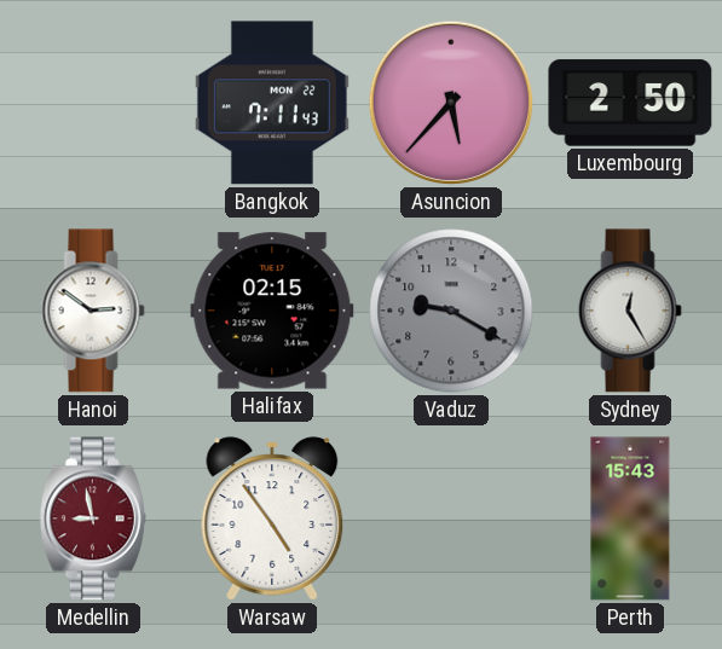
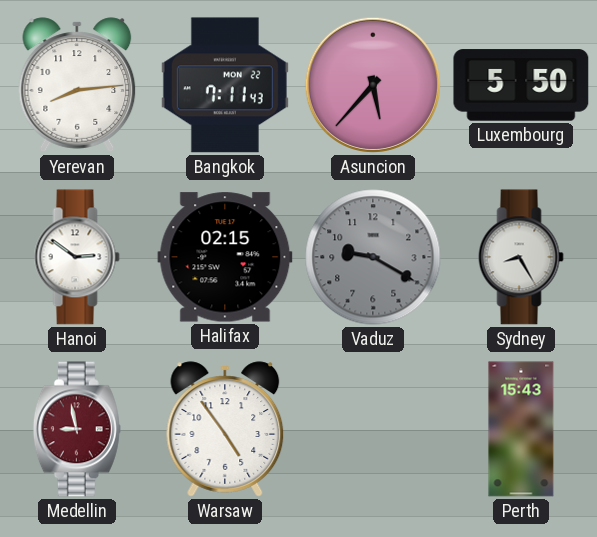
Yerevan: none -> 8:14 (77, 85)
Luxembourg: 2:50 -> 5:50 (521, 85)
Sydney: 12:25 -> 8:25 (521, 257)
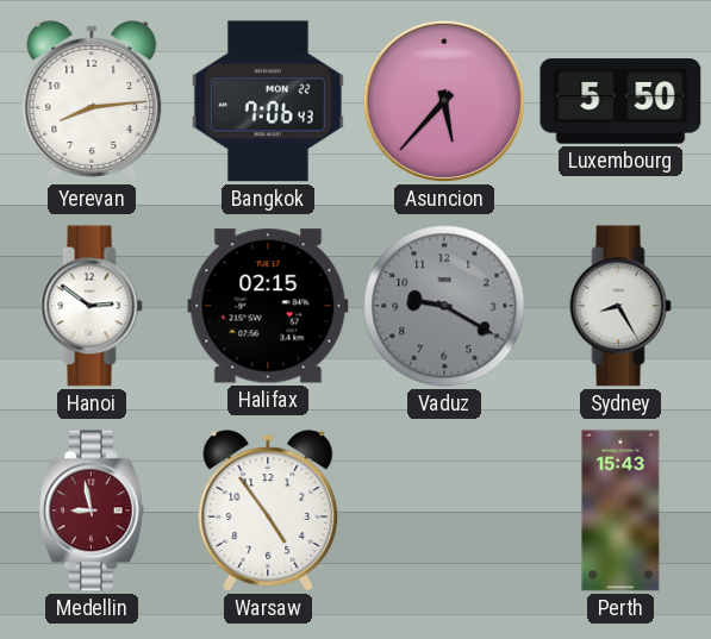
Bangkok: 7:11 -> 7:06 (268, 101)
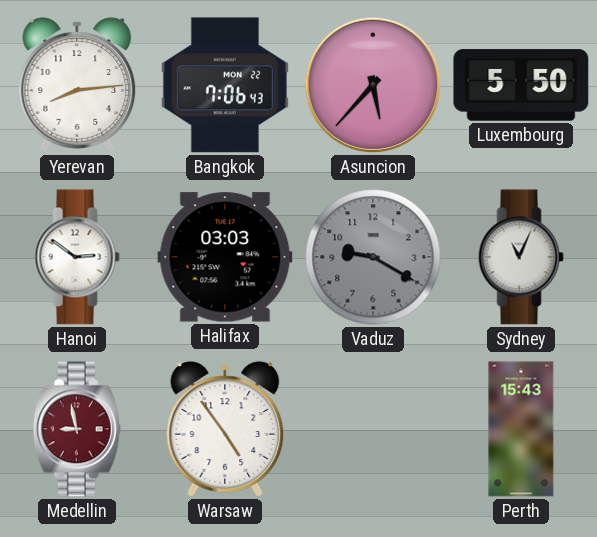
Halifax: 02:15 -> 03:03 (225, 257)
Sydney: 8:25 -> 11:04 (521, 257)
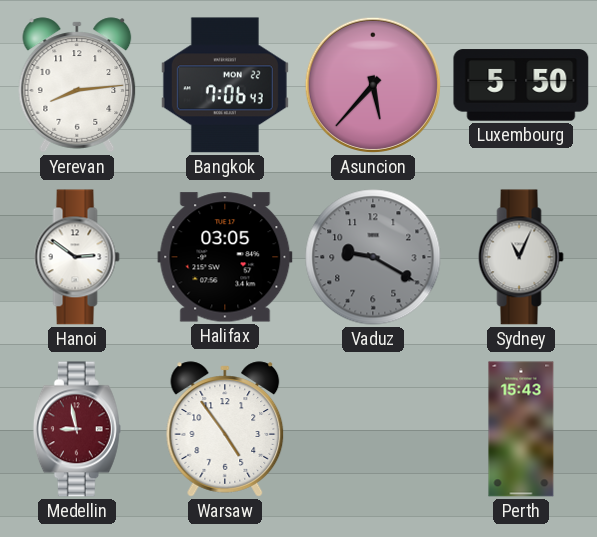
Halifax: 03:03 -> 03:05 (225, 257)
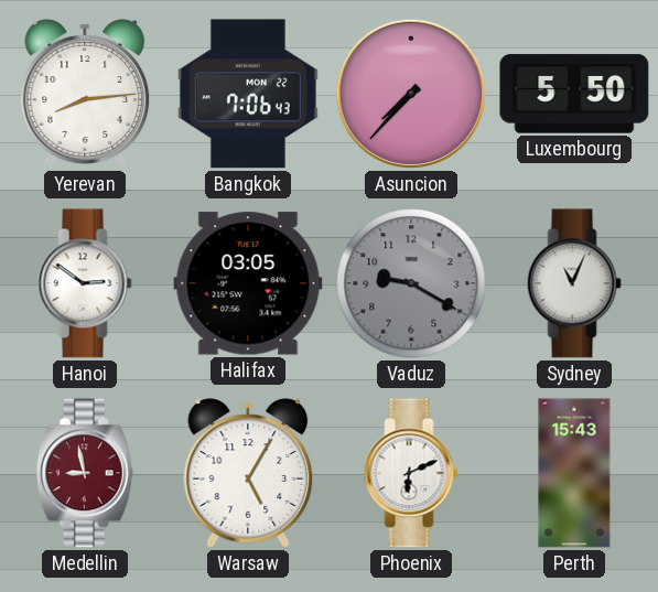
Asuncion: 5:37 -> 7:37 (411, 94)
Warsaw: 4:54 -> 5:05 (248, 473)
Phoenix: none -> 6:11 (411, 473)
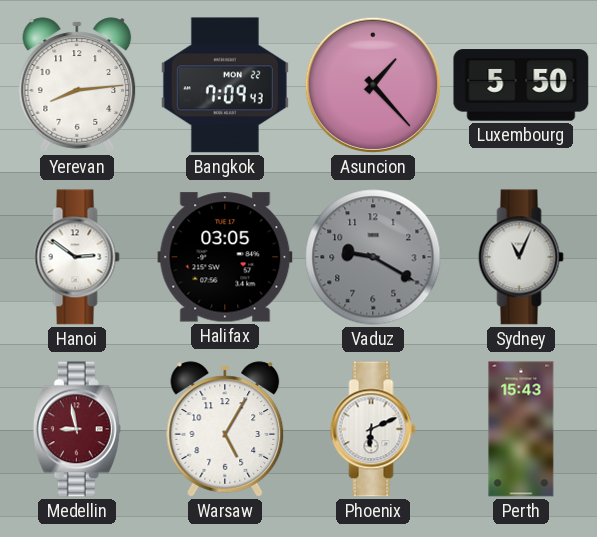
Bangkok: 7:06 -> 7:09 (225, 85)
Asuncion: 7:37 -> 1:23 (373, 85)
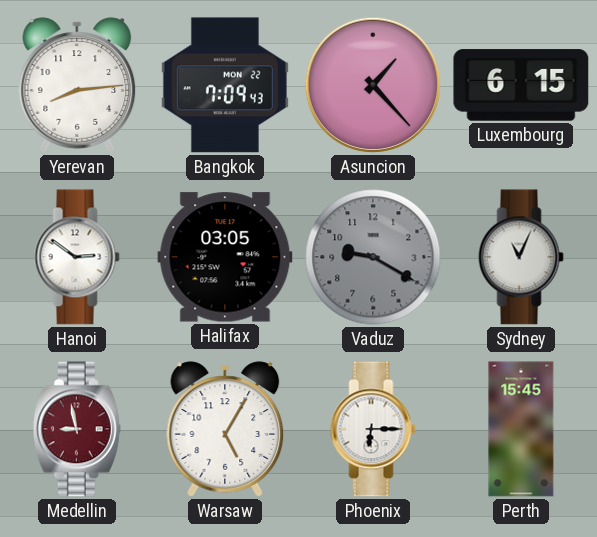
Luxembourg: 5:50 -> 6:15 (521, 85)
Phoenix: 6:11 -> 6:15 (373, 429)
Perth: 15:43 -> 15:45 (521, 429)
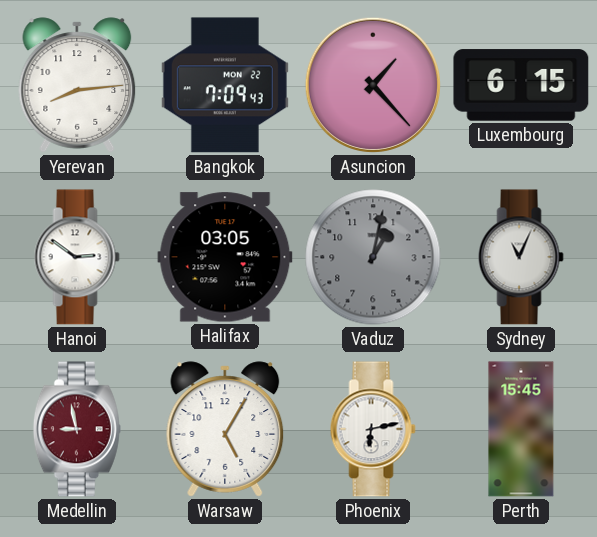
Vaduz: 9:20 -> 1:02 (373, 257)
Phoenix: 6:15 -> 6:13 (373, 429)
